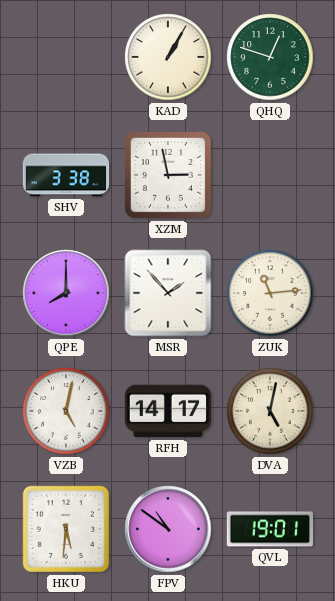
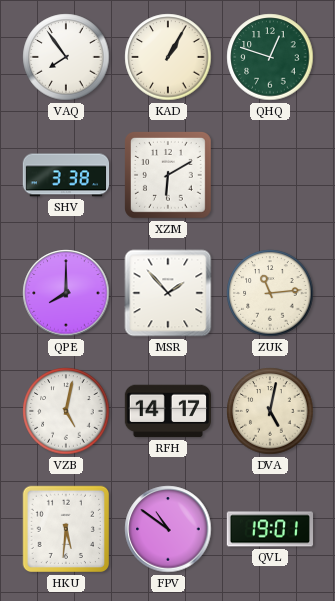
VAQ: none -> 7:54 (66, 57)
XZM: 2:58 -> 6:10 (168, 175)
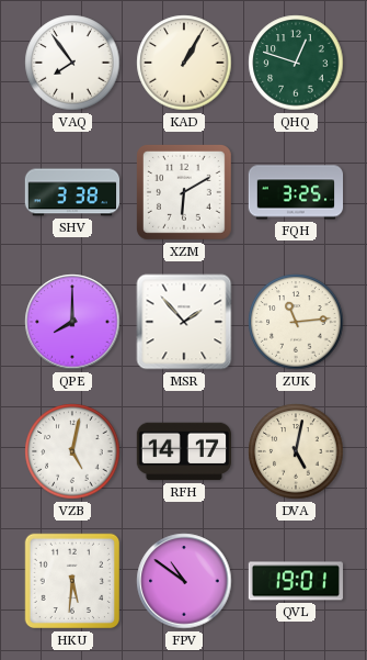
FQH: none -> 3:25 (296, 192)
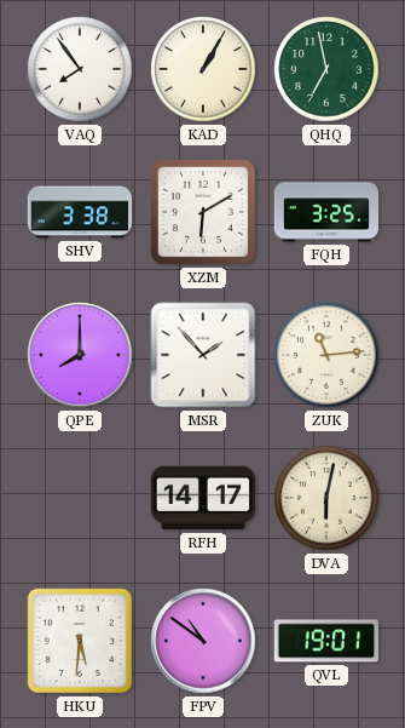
QHQ: 12:48 -> 6:58 (326, 69)
VZB: 5:02 -> none (72, 451)
DVA: 5:02 -> 6:02 (326, 498)
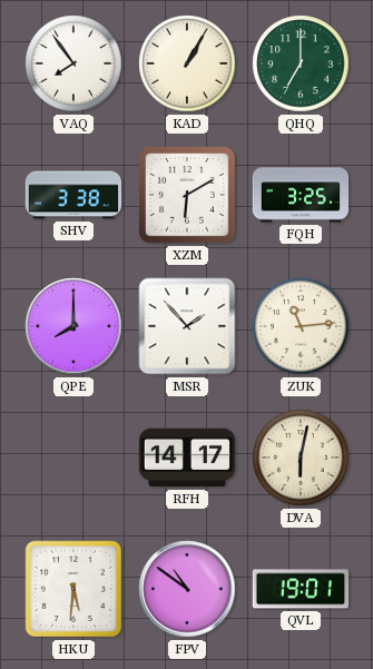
QHQ: 6:58 -> 7:00 (301, 63)
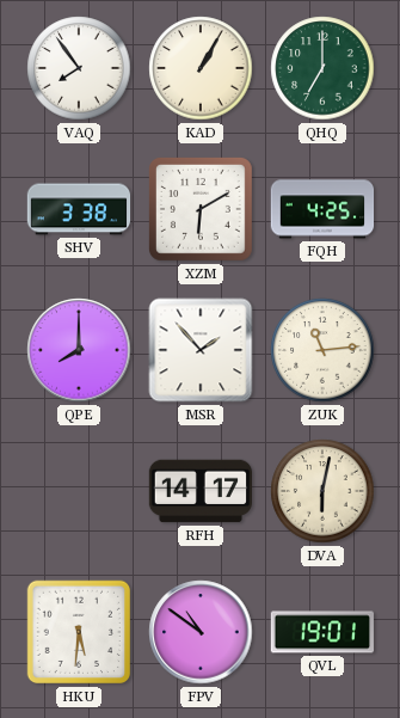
FQH: 3:25 -> 4:25 (322, 209)
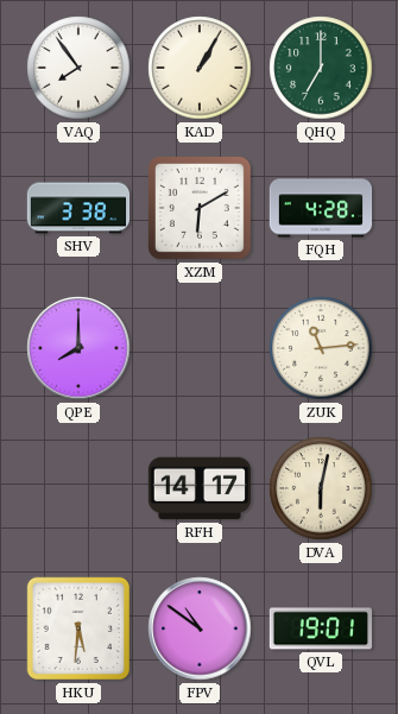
FQH: 4:25 -> 4:28 (321, 208)
MSR: 1:53 -> none (201, 350)
